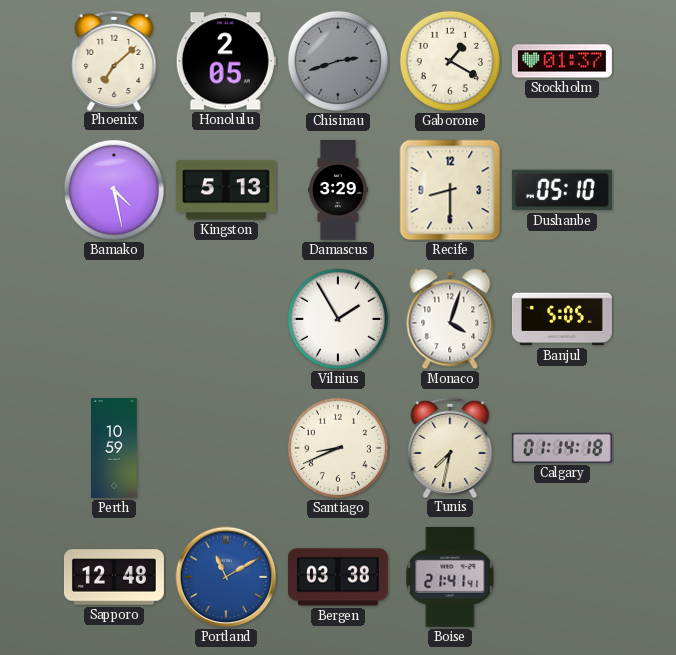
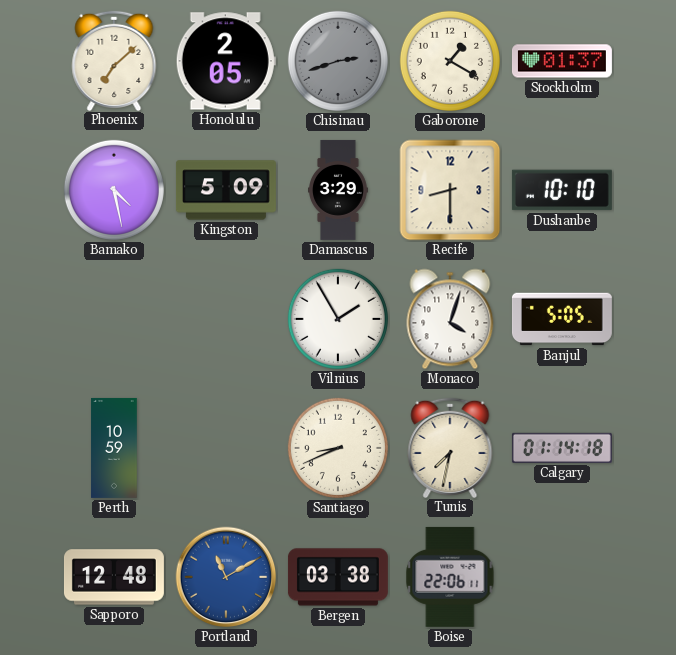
Kingston: 5:13 -> 5:09 (226, 190)
Dushanbe: 05:10 -> 10:10 (562, 190)
Boise: 21:41 -> 22:06 (450, 577)
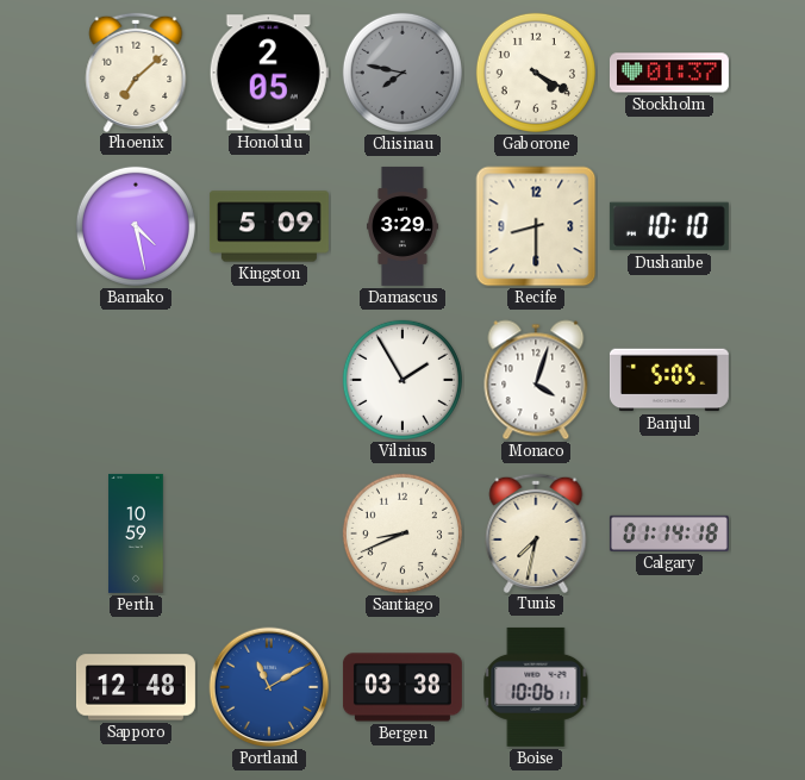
Chisinau: 2:42 -> 7:47 (402, 73)
Gaborone: 1:20 -> 4:20 (536, 73)
Boise: 22:06 -> 10:06 (536, 687)
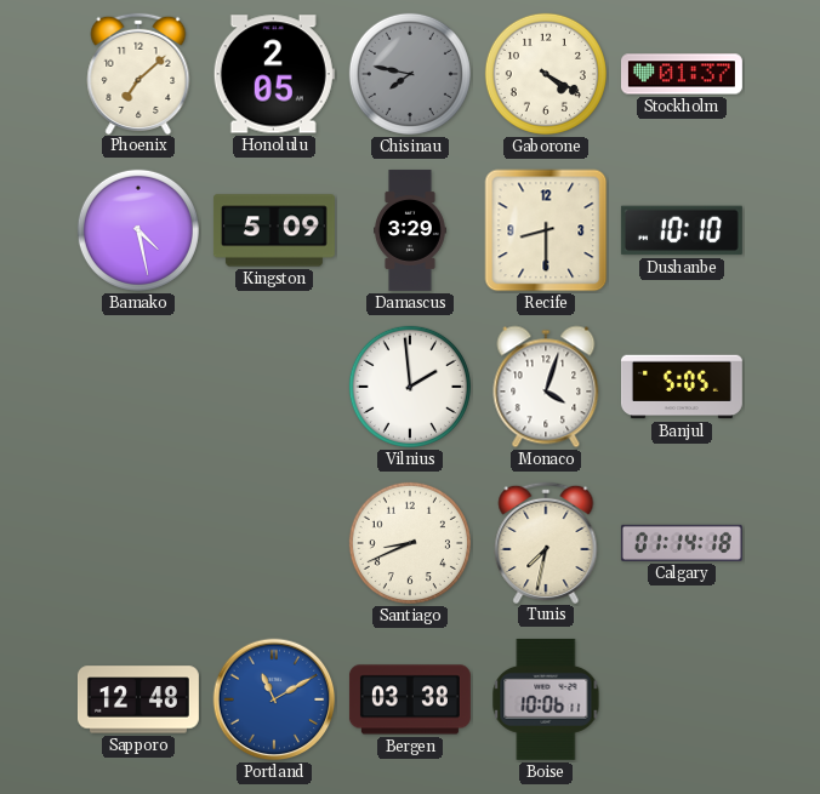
Vilnius: 1:55 -> 1:59 (410, 387)
Perth: 10:59 -> none (136, 533)
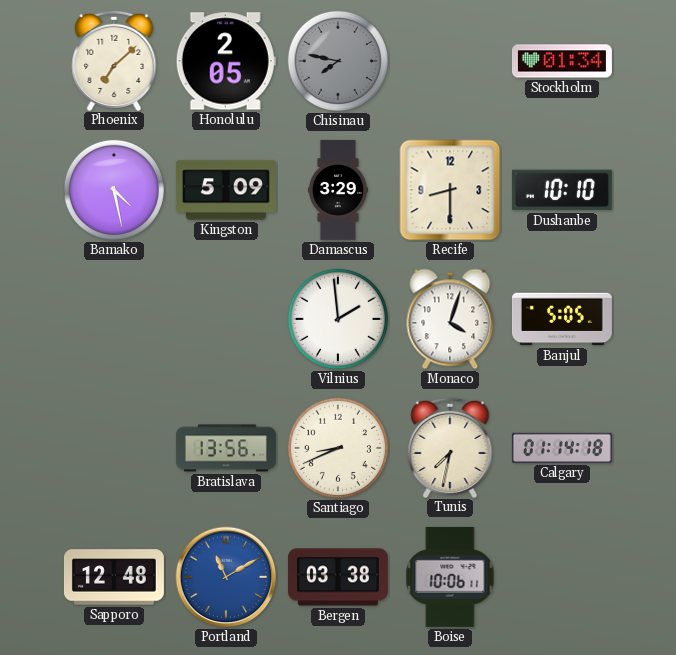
Gaborone: 4:20 -> none (546, 74)
Stockholm: 01:37 -> 01:34 (562, 61)
Bratislava: none -> 13:56 (226, 448)
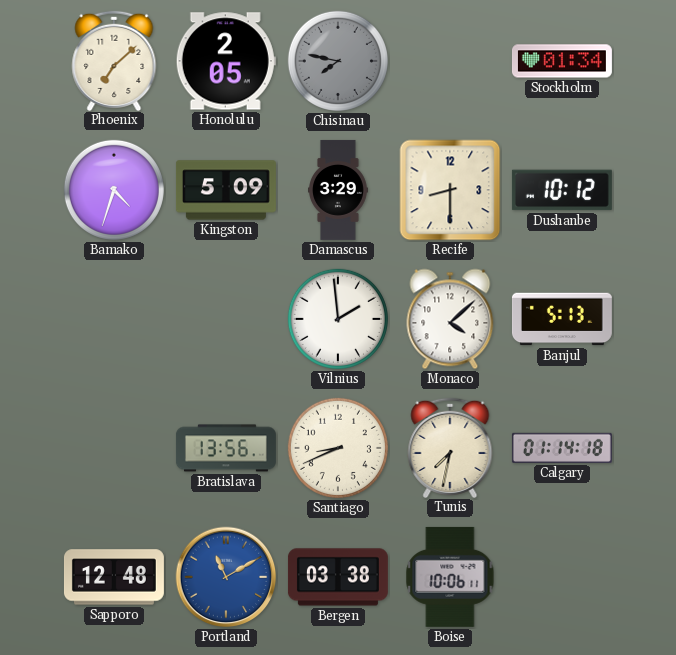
Bamako: 4:28 -> 4:33 (114, 190)
Dushanbe: 10:10 -> 10:12 (562, 190)
Monaco: 4:03 -> 4:08 (450, 319)
Banjul: 5:05 -> 5:13 (562, 319)
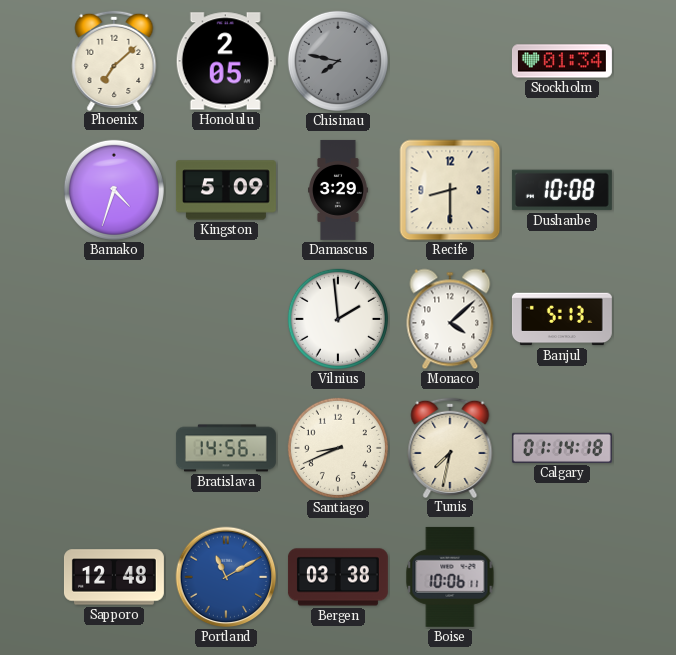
Dushanbe: 10:12 -> 10:08 (562, 190)
Bratislava: 13:56 -> 14:56 (226, 448)
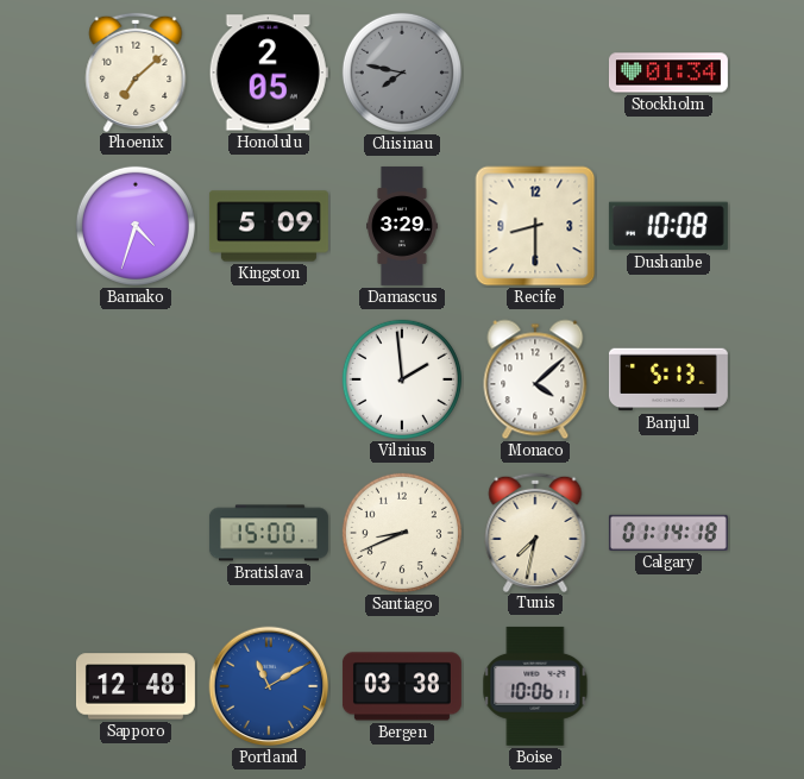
Bratislava: 14:56 -> 15:00 (269, 533)
